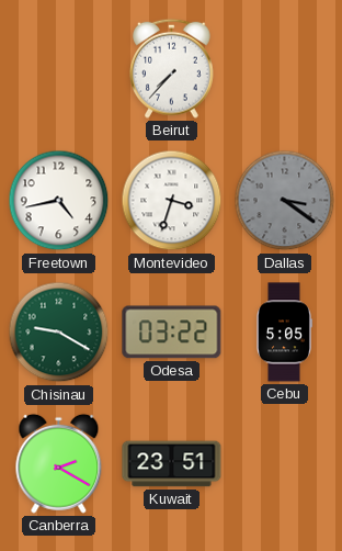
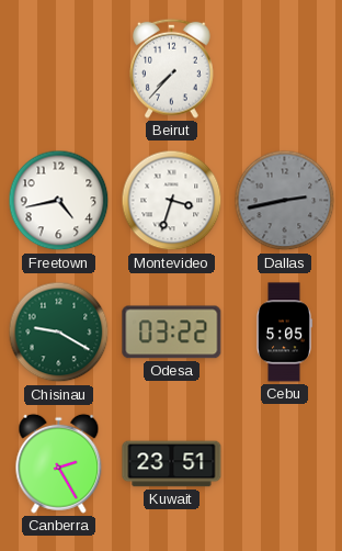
Dallas: 3:21 -> 2:43 (285, 201)
Canberra: 2:20 -> 2:25 (59, 463)
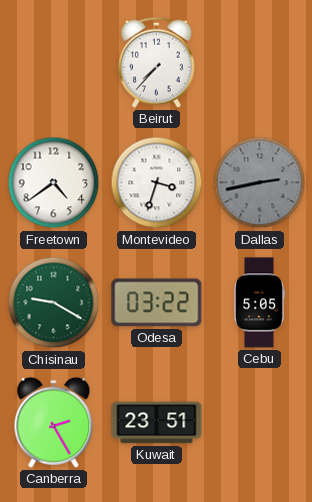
Freetown: 4:43 -> 4:39 (54, 183)
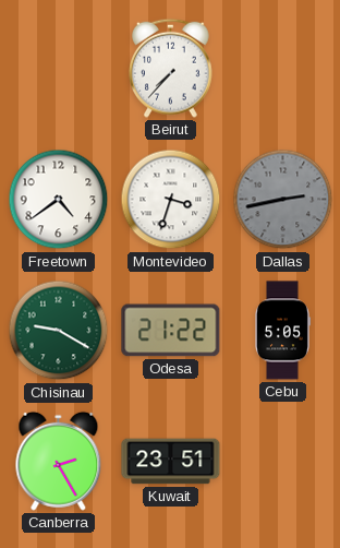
Odesa: 03:22 -> 21:22 (171, 331)
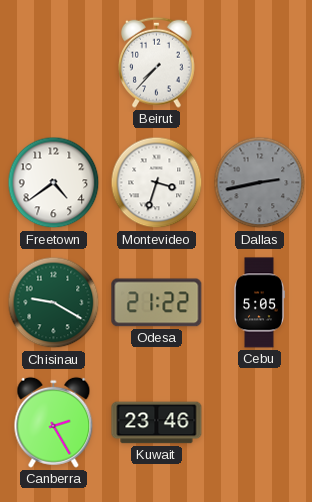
Kuwait: 23:51 -> 23:46 (157, 423)
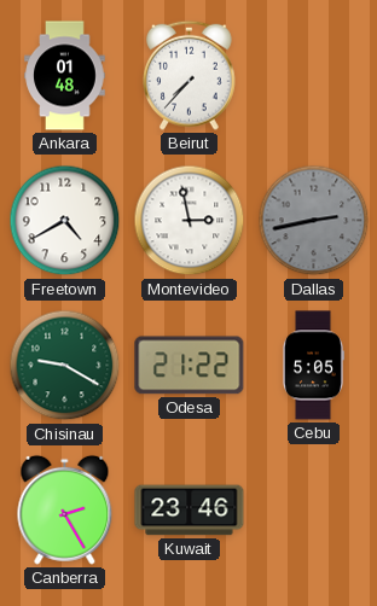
Ankara: none -> 01:48 (65, 76)
Freetown: 4:39 -> 4:40 (65, 221)
Montevideo: 3:33 -> 2:58 (190, 221)
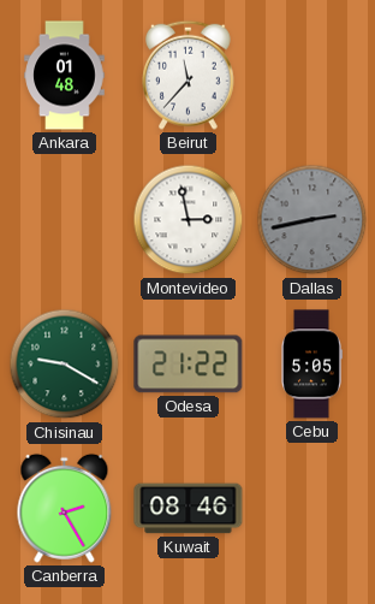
Beirut: 7:37 -> 11:37 (189, 75)
Freetown: 4:40 -> none (65, 221)
Kuwait: 23:46 -> 08:46 (189, 509)
